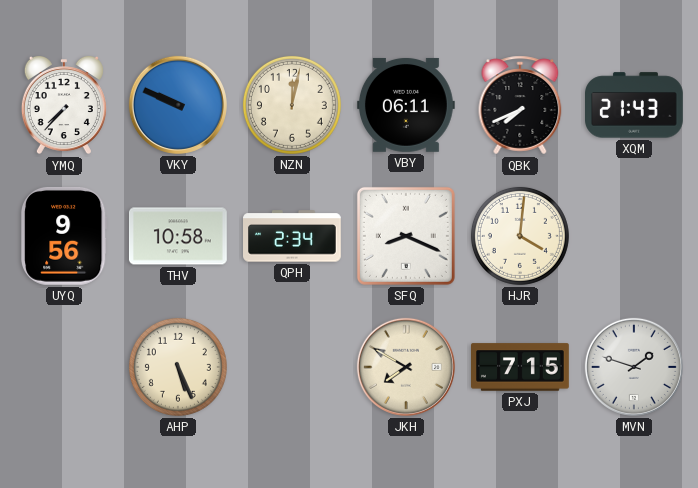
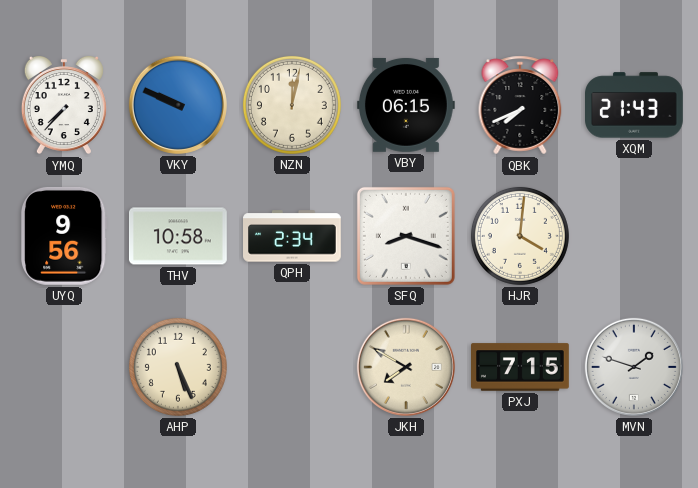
VBY: 06:11 -> 06:15 (406, 105)
SFQ: 8:19 -> 8:18 (406, 236)
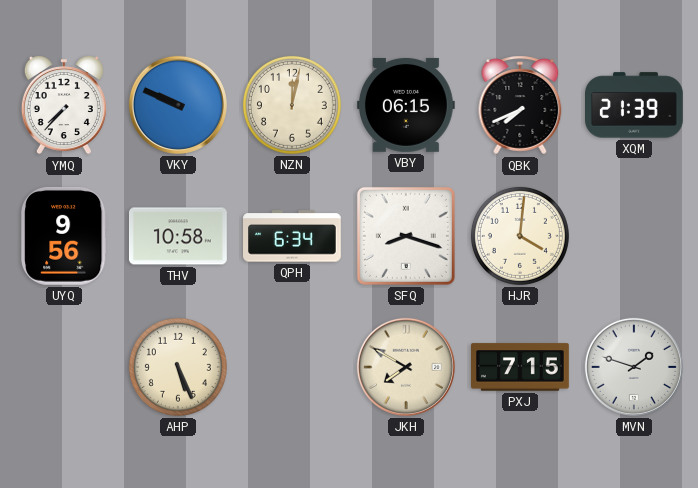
XQM: 21:43 -> 21:39 (635, 105)
QPH: 2:34 -> 6:34 (293, 236)
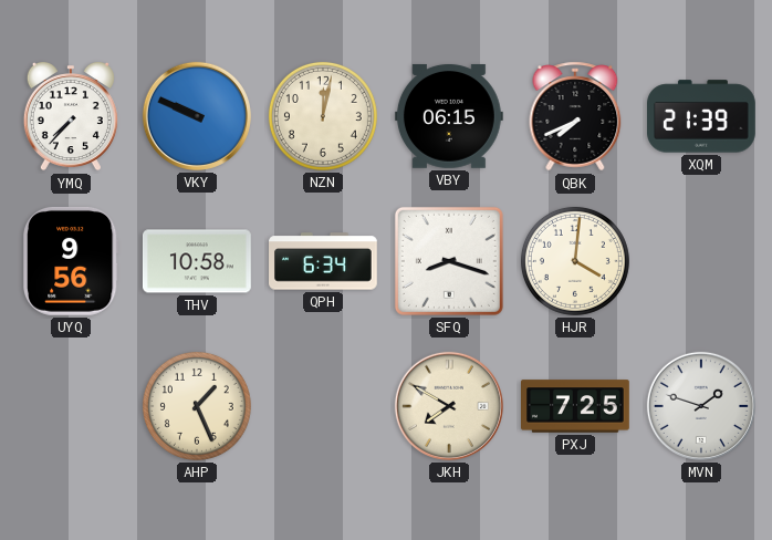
AHP: 5:26 -> 1:26 (197, 406)
PXJ: 7:15 -> 7:25 (576, 406)
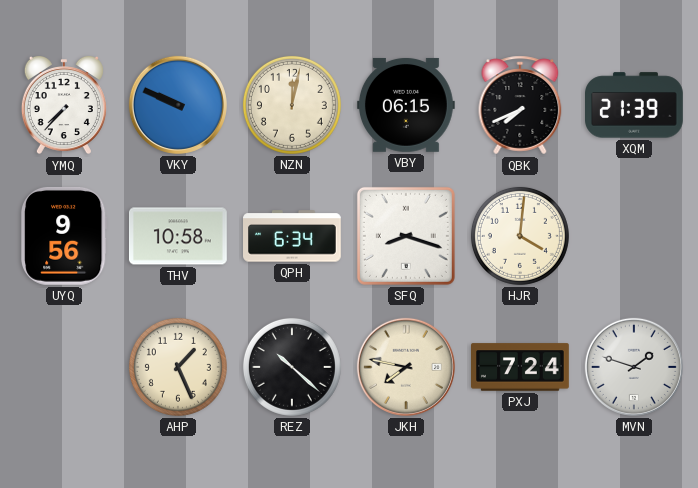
REZ: none -> 10:22 (292, 367)
JKH: 7:50 -> 7:47 (406, 367)
PXJ: 7:25 -> 7:24 (521, 367)
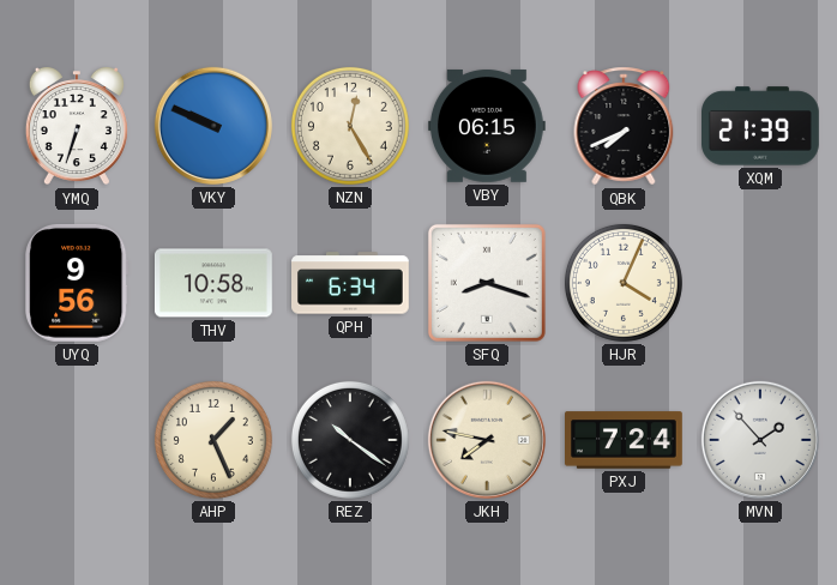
YMQ: 7:37 -> 6:33 (77, 126)
NZN: 12:02 -> 12:25 (350, 126)
HJR: 4:01 -> 4:04 (624, 283)
REZ: 10:22 -> 10:21 (350, 440)
MVN: 1:48 -> 1:53 (760, 440)
